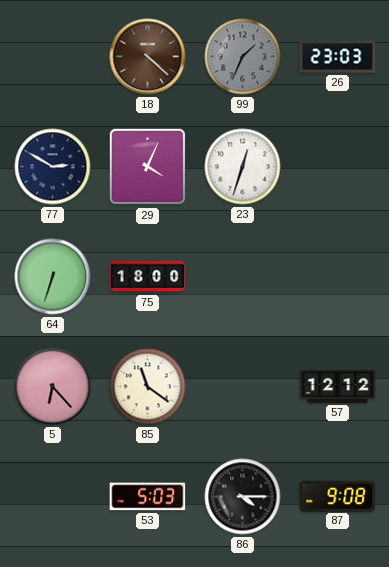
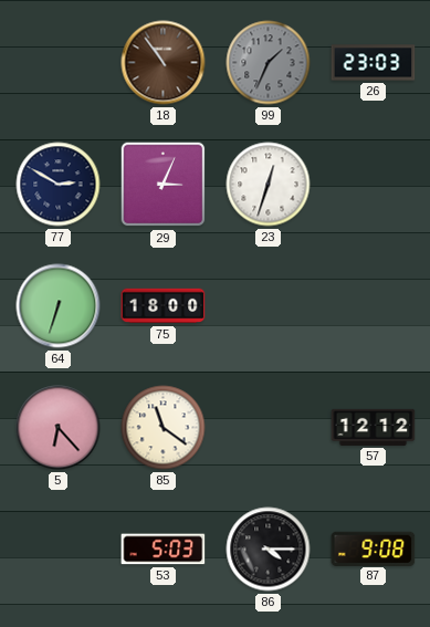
18: 4:22 -> 10:54 (164, 63)
29: 4:04 -> 3:04 (164, 185)
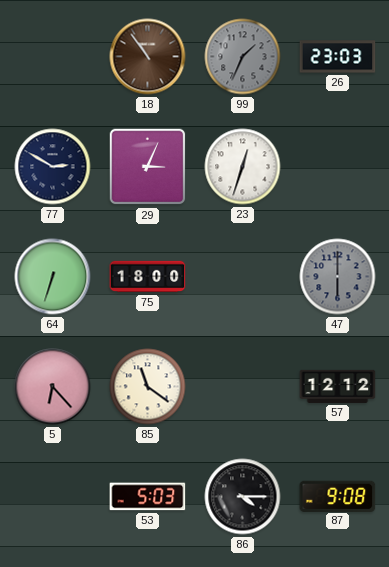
47: none -> 6:00 (338, 277)
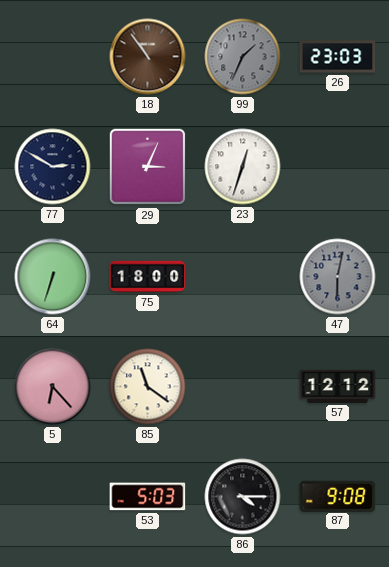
47: 6:00 -> 6:02 (338, 277)
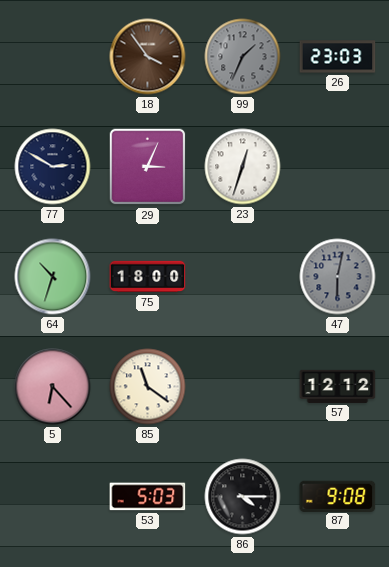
18: 10:54 -> 3:54 (148, 57)
64: 6:33 -> 10:33 (53, 277)
